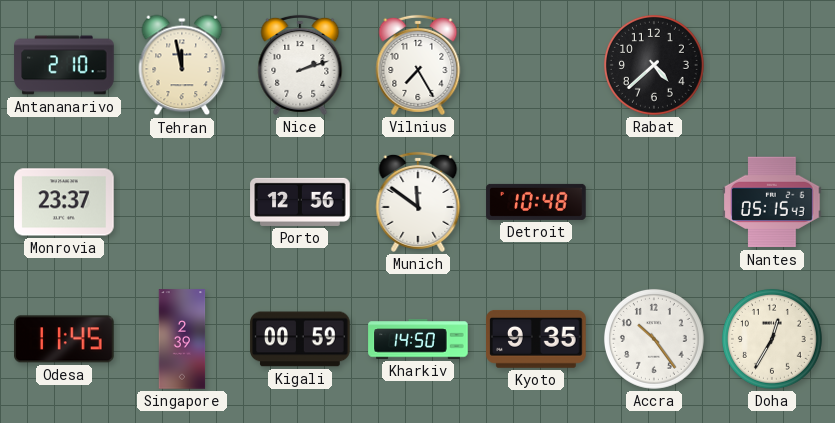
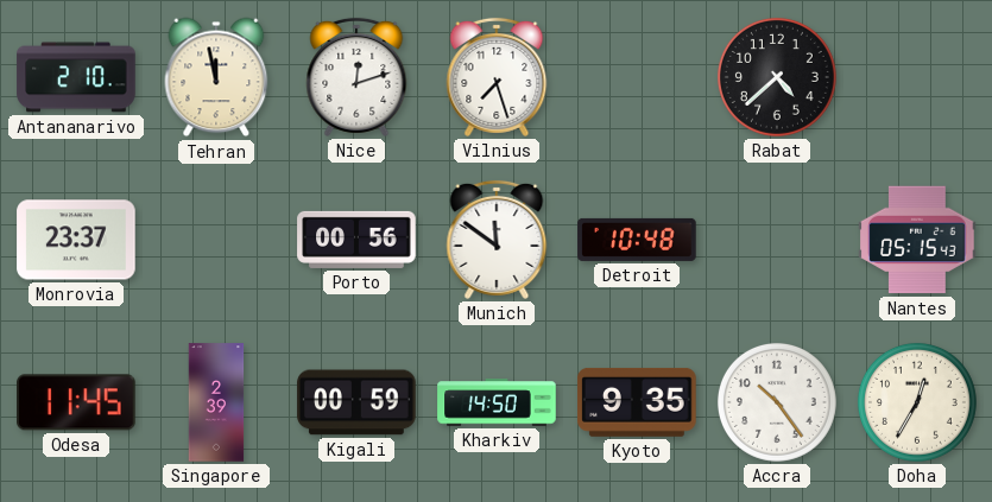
Nice: 2:12 -> 12:12 (356, 77)
Vilnius: 7:25 -> 7:27 (497, 77)
Porto: 12:56 -> 00:56 (356, 240)
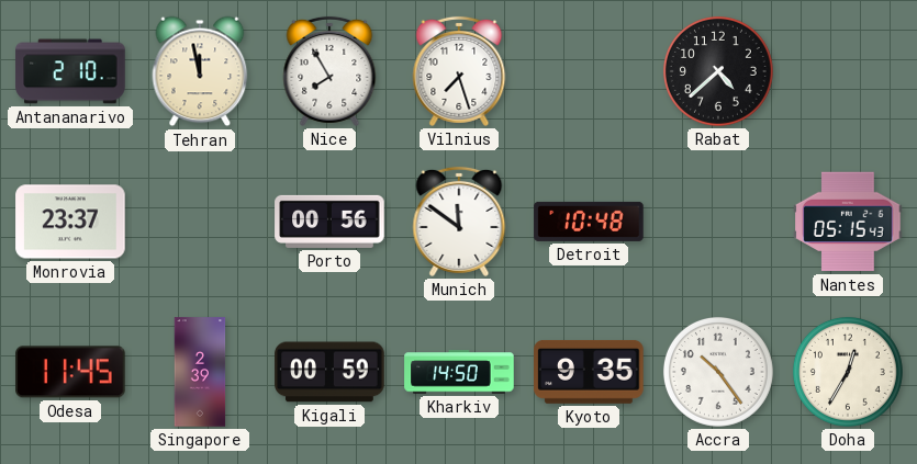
Nice: 12:12 -> 7:55 (329, 71)
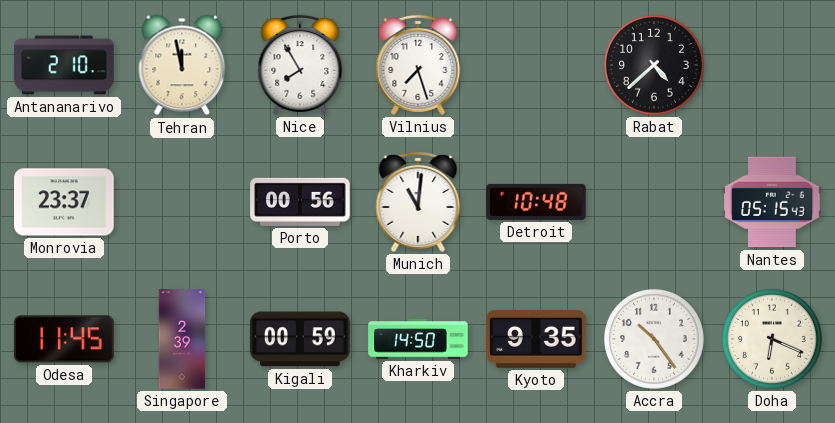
Munich: 11:51 -> 11:01 (418, 202)
Doha: 12:35 -> 6:19 (772, 339)
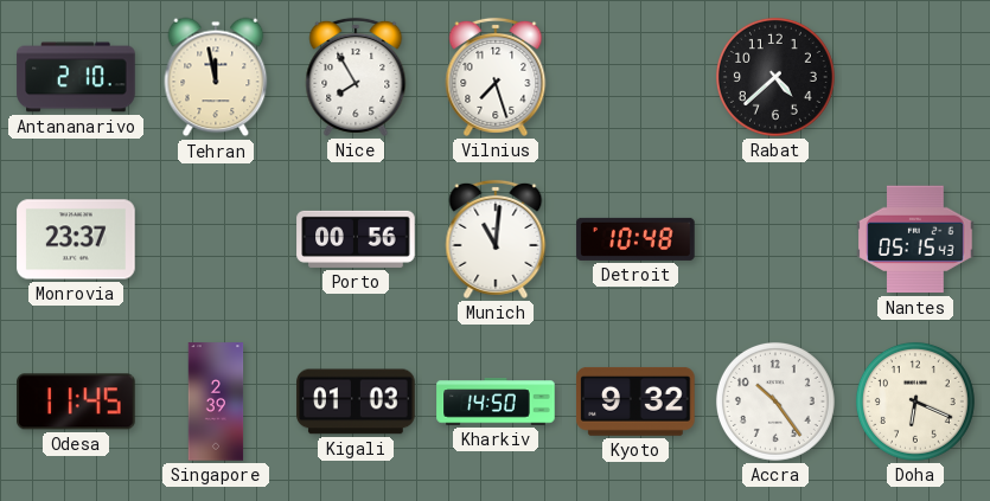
Kigali: 00:59 -> 01:03 (356, 402)
Kyoto: 9:35 -> 9:32 (635, 402)
